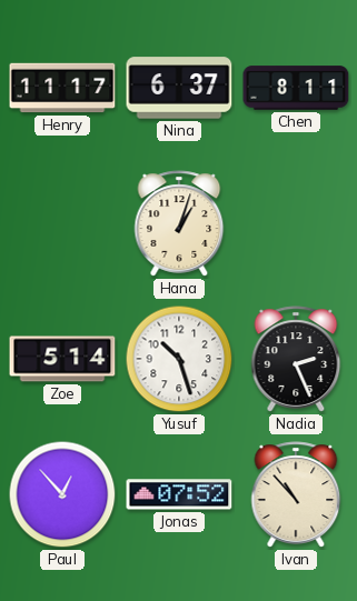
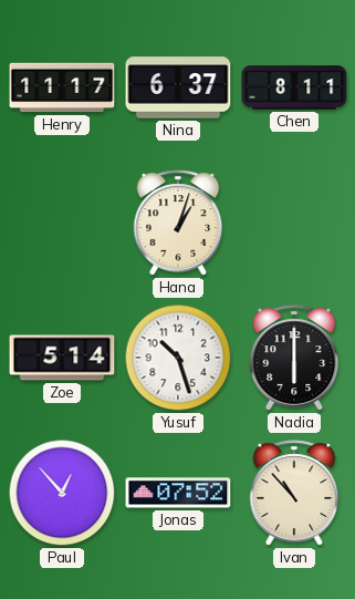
Nadia: 2:26 -> 6:00 (294, 358)
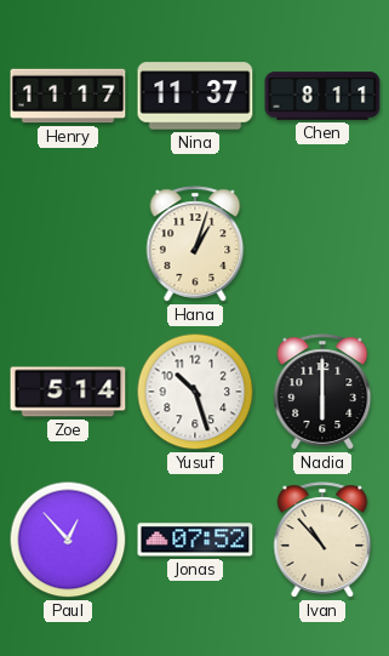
Nina: 6:37 -> 11:37 (195, 96)
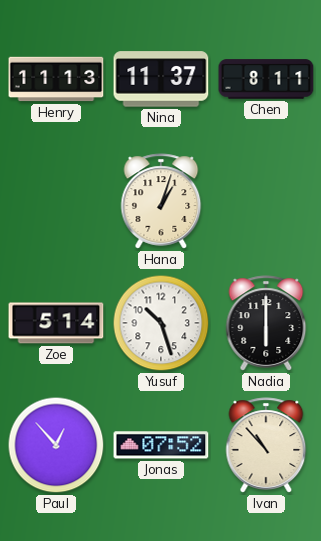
Henry: 11:17 -> 11:13 (56, 79)
